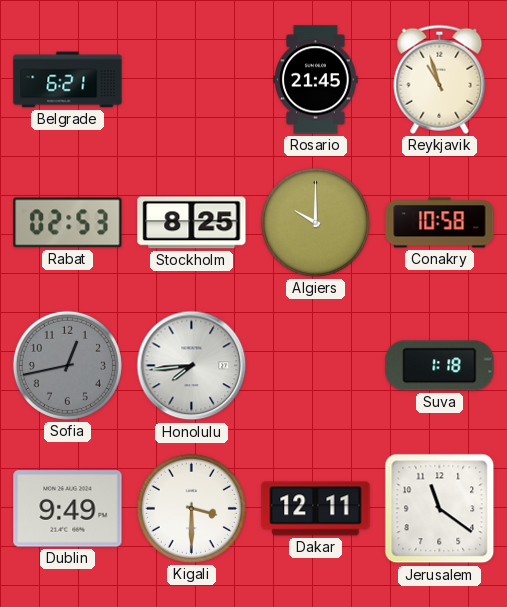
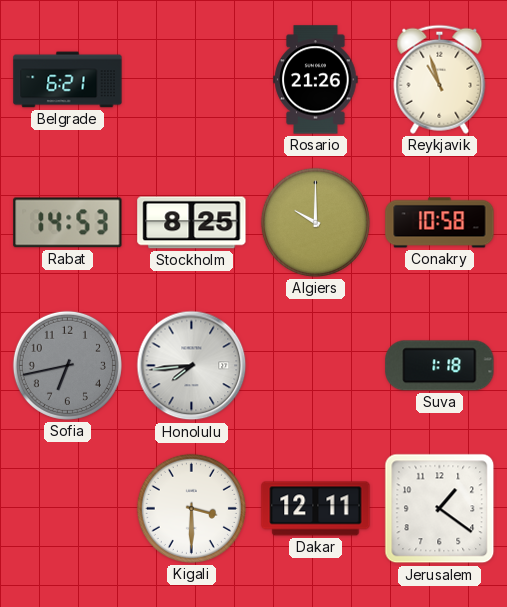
Rosario: 21:45 -> 21:26 (316, 80)
Rabat: 02:53 -> 14:53 (68, 223)
Sofia: 12:43 -> 6:43 (67, 365)
Dublin: 9:49 -> none (68, 509)
Jerusalem: 11:21 -> 1:21 (440, 509)
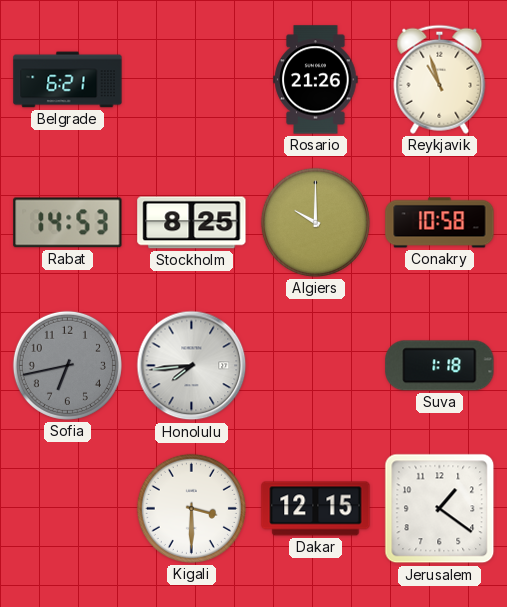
Dakar: 12:11 -> 12:15 (316, 509)
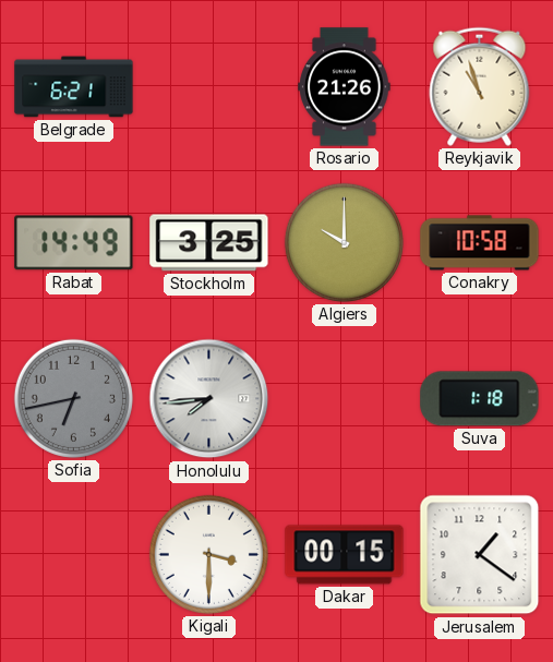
Rabat: 14:53 -> 14:49 (74, 243)
Stockholm: 8:25 -> 3:25 (209, 243)
Dakar: 12:15 -> 00:15 (345, 555)
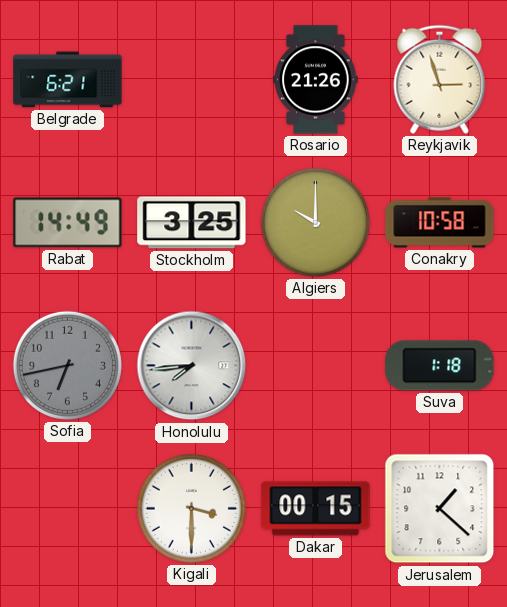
Reykjavik: 10:57 -> 2:57 (440, 79)
Jerusalem: 1:21 -> 1:22 (440, 509)
